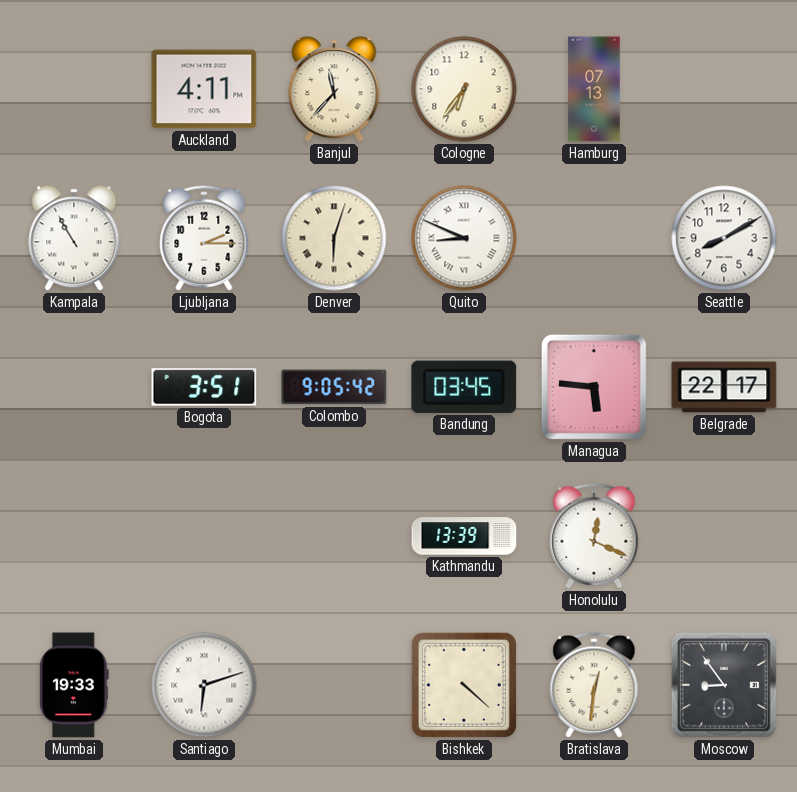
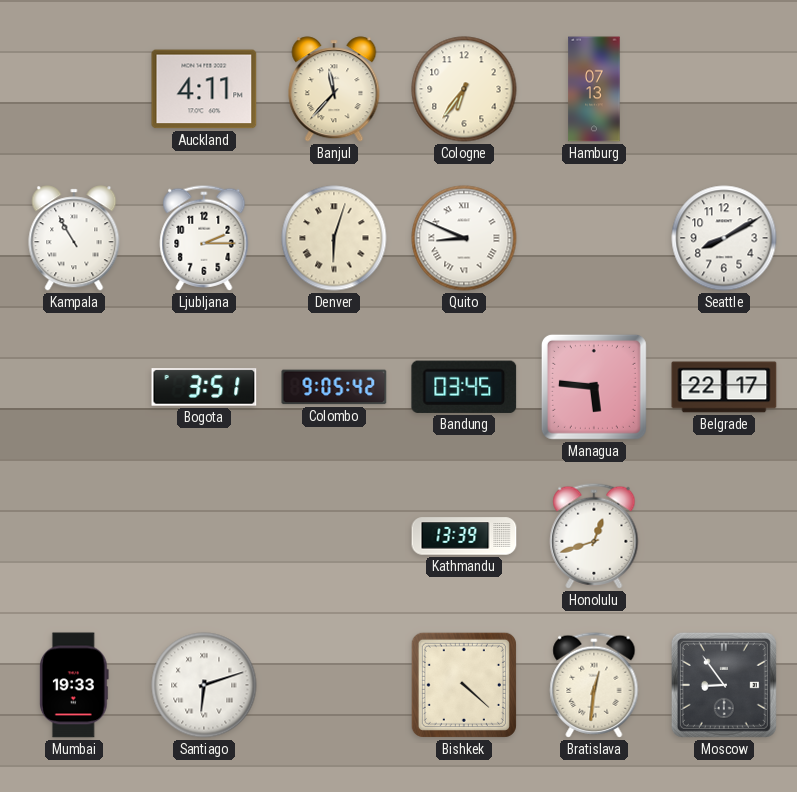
Honolulu: 12:19 -> 12:42 (594, 536)
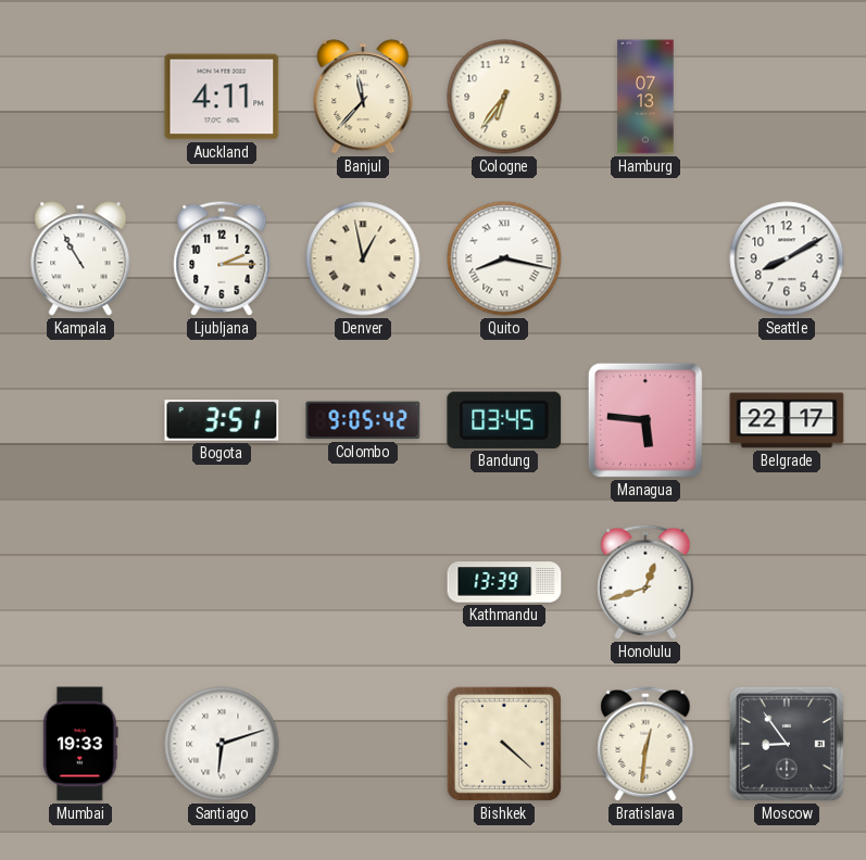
Denver: 6:03 -> 12:58 (363, 258)
Quito: 8:49 -> 8:17 (504, 258)
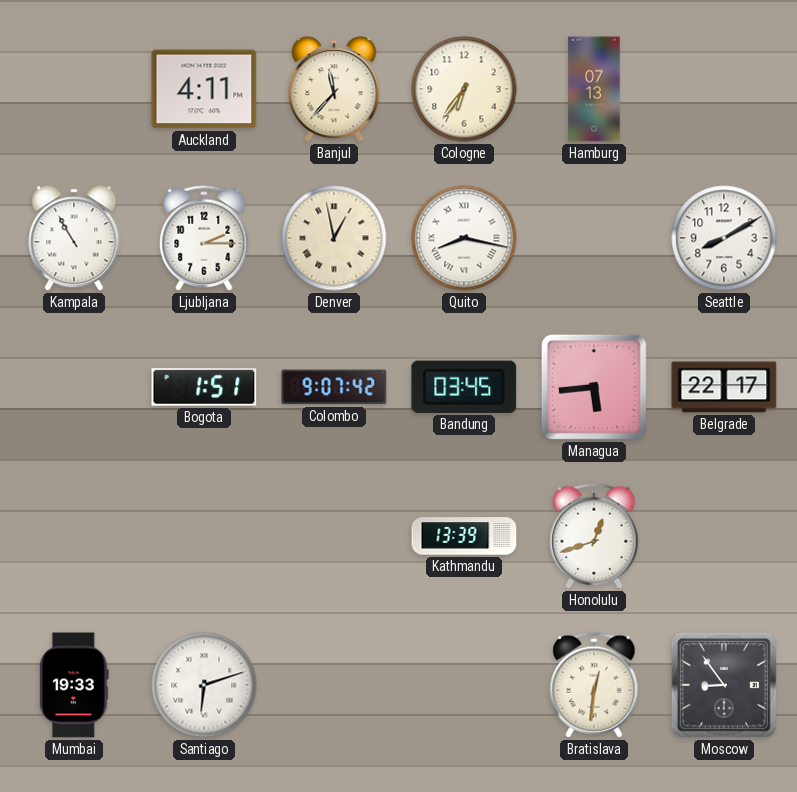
Bogota: 3:51 -> 1:51 (204, 387)
Colombo: 9:05 -> 9:07 (334, 387)
Managua: 5:46 -> 5:44 (594, 387)
Bishkek: 4:22 -> none (504, 744)
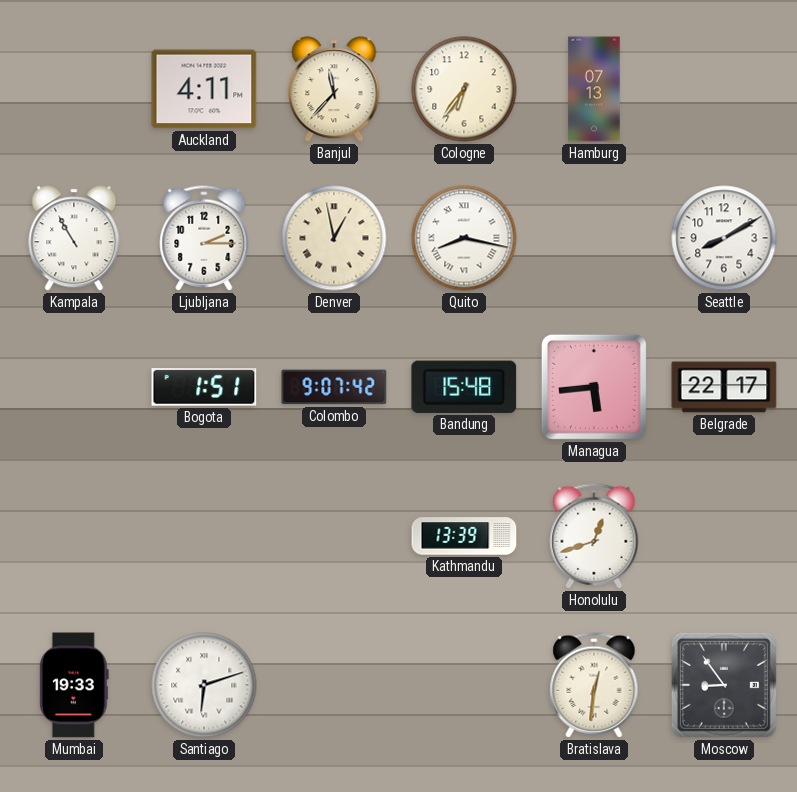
Bandung: 03:45 -> 15:48 (464, 387)
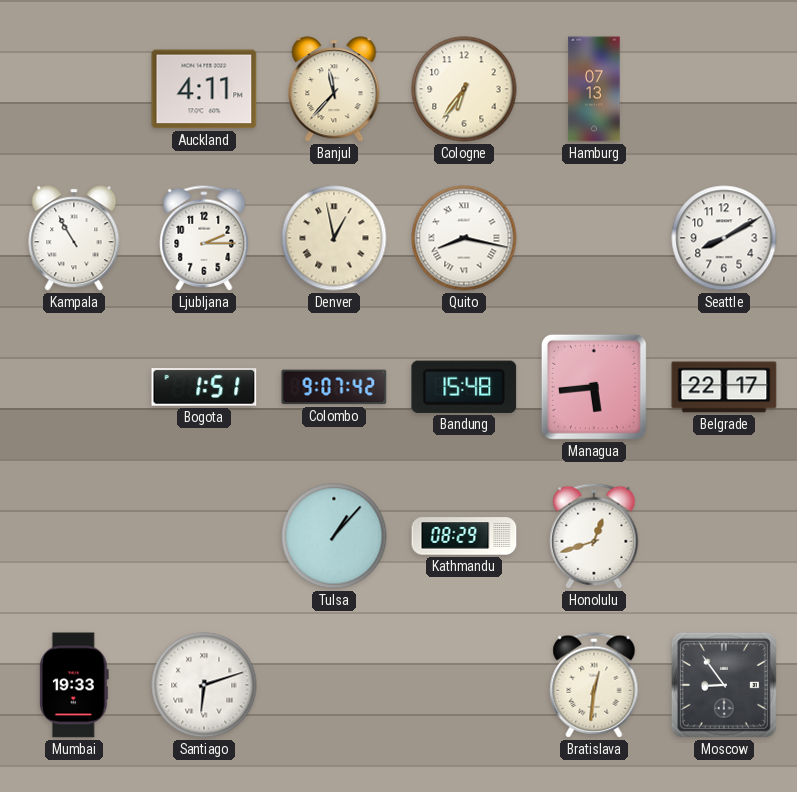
Tulsa: none -> 1:07 (334, 536)
Kathmandu: 13:39 -> 08:29 (464, 536)
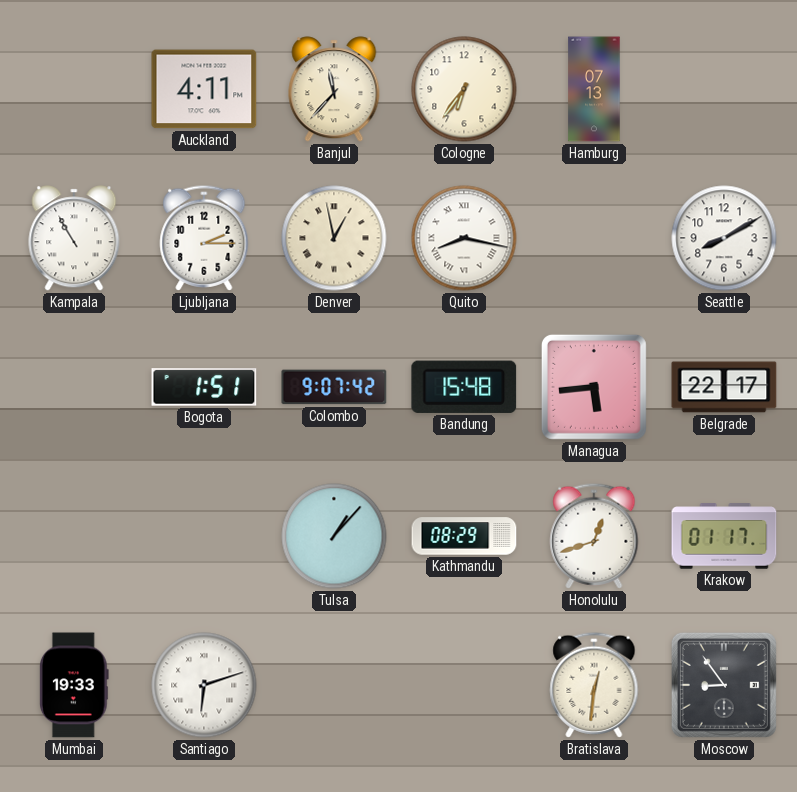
Krakow: none -> 01:17 (724, 536)
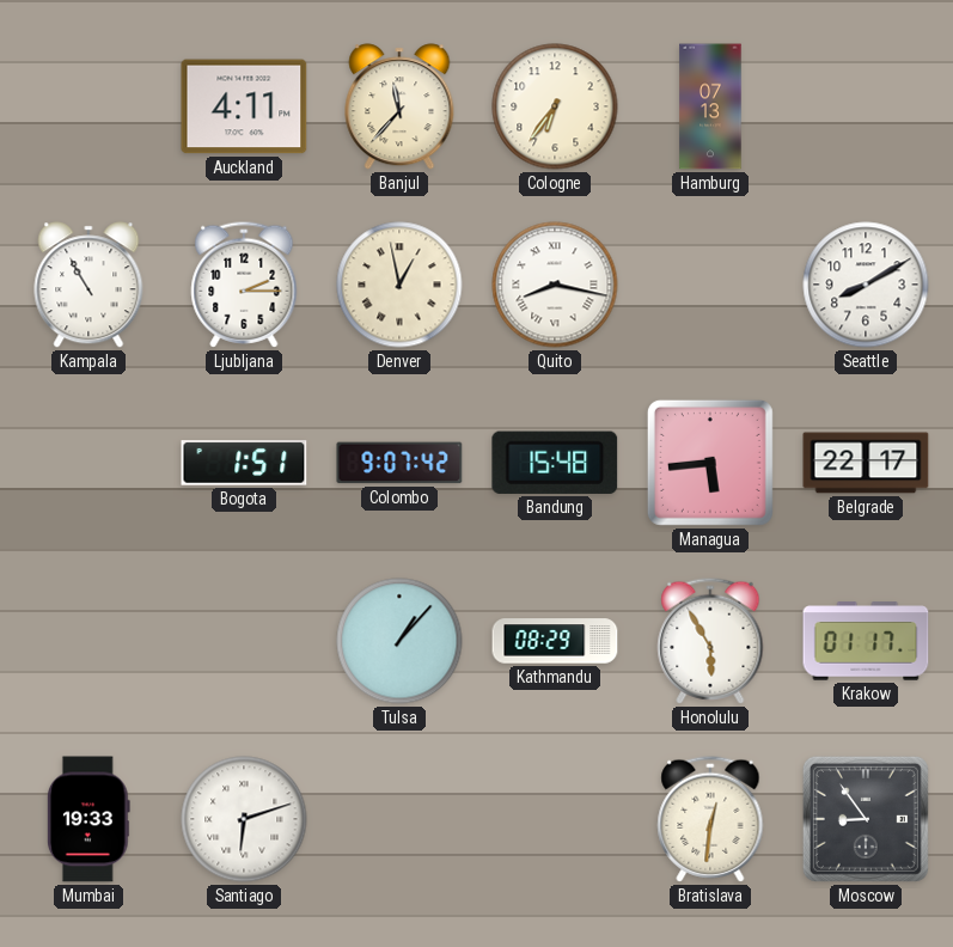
Honolulu: 12:42 -> 5:55 (710, 641)
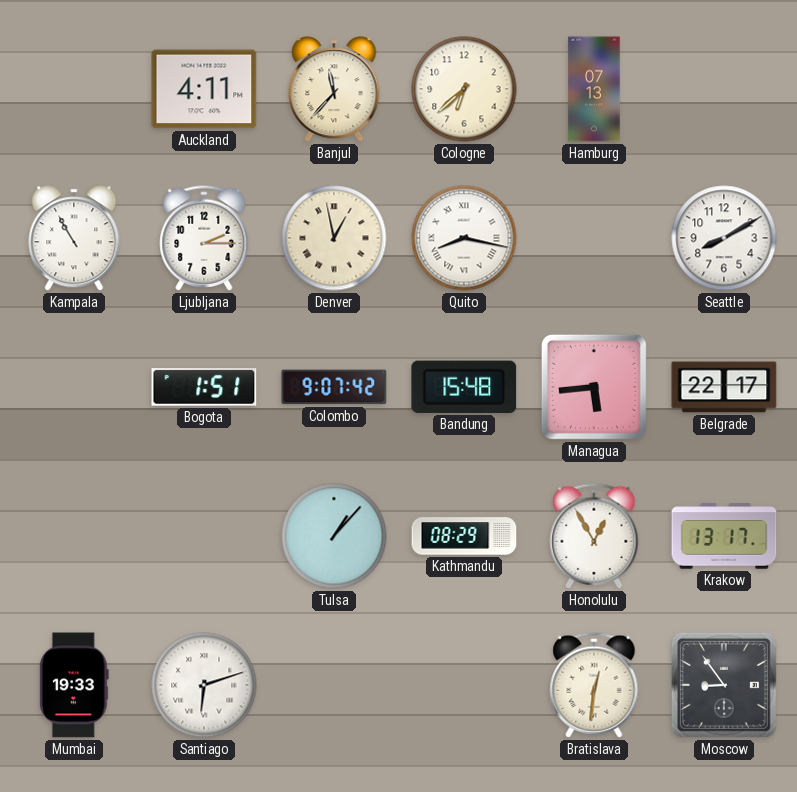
Cologne: 6:36 -> 6:38 (464, 89)
Honolulu: 5:55 -> 12:55 (594, 536)
Krakow: 01:17 -> 13:17 (724, 536)
